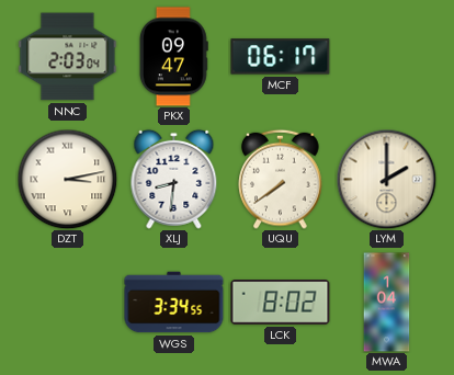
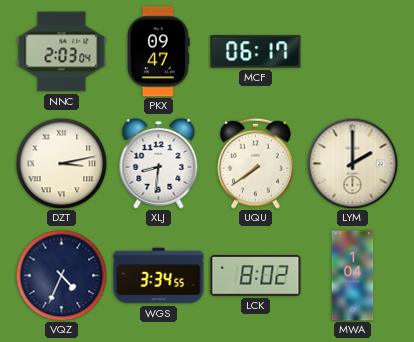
VQZ: none -> 4:34 (61, 275)
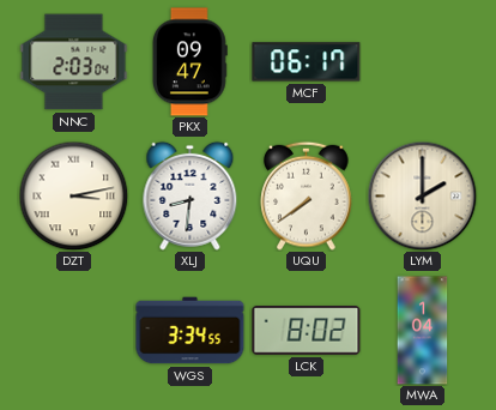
VQZ: 4:34 -> none (61, 275)
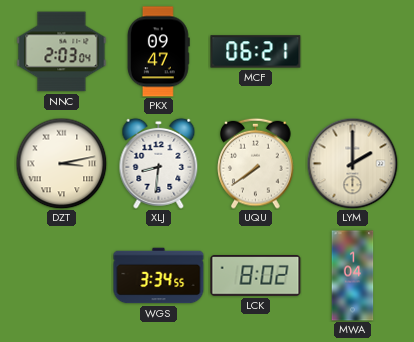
MCF: 06:17 -> 06:21 (256, 52)
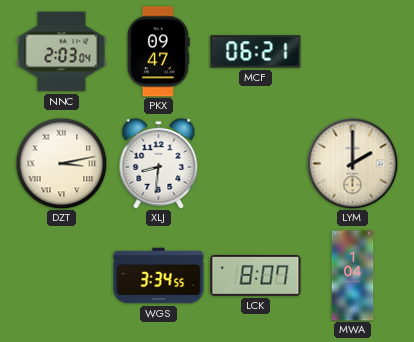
UQU: 7:39 -> none (256, 163)
LCK: 8:02 -> 8:07 (256, 276)
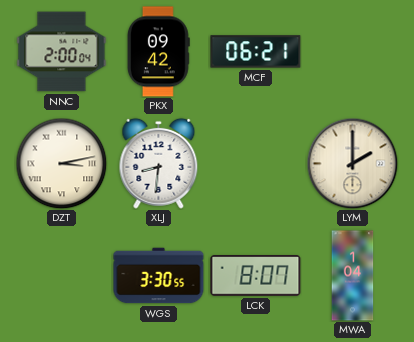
NNC: 2:03 -> 2:00 (62, 52)
PKX: 09:47 -> 09:42 (158, 52)
WGS: 3:34 -> 3:30 (159, 276)
